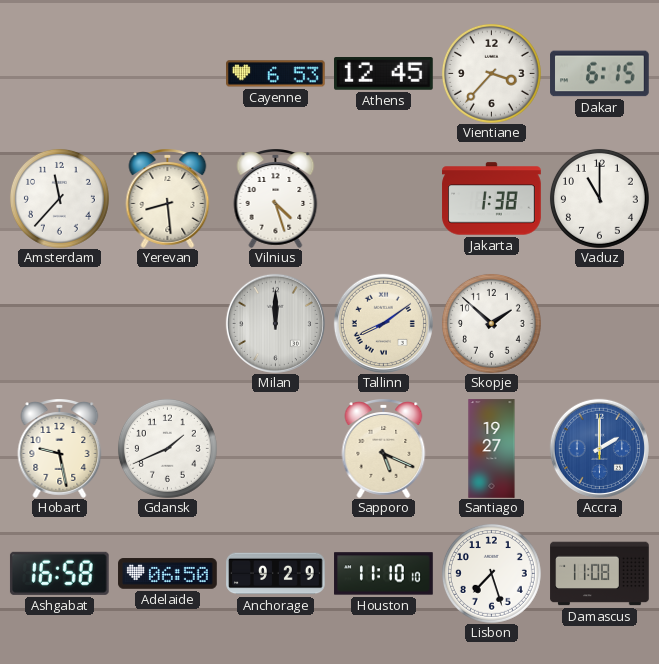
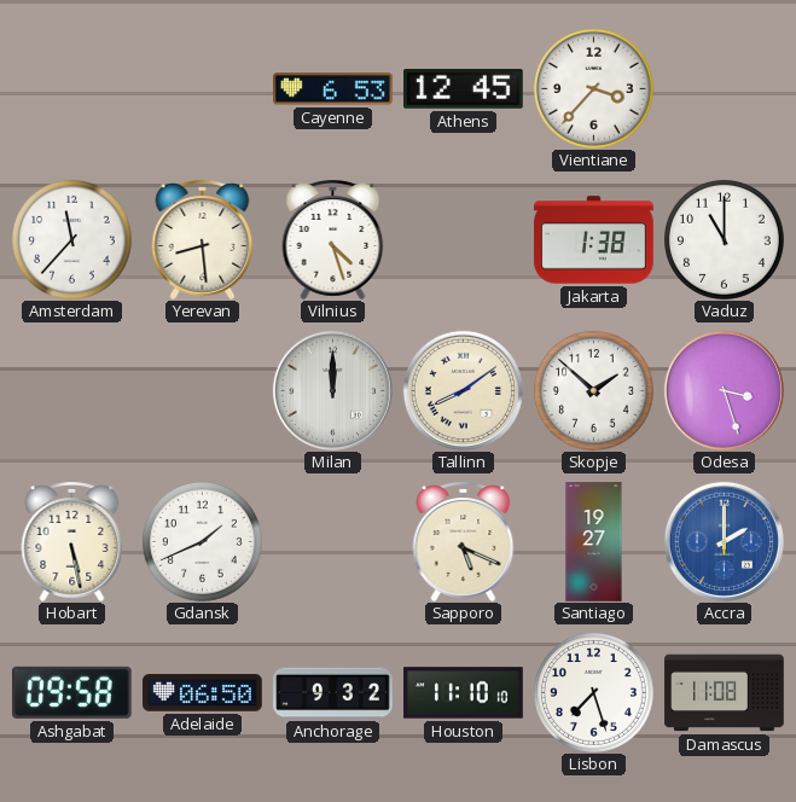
Dakar: 6:15 -> none (600, 74)
Odesa: none -> 3:27 (724, 390)
Hobart: 9:28 -> 5:28 (72, 541)
Ashgabat: 16:58 -> 09:58 (71, 692)
Anchorage: 9:29 -> 9:32 (333, 693)
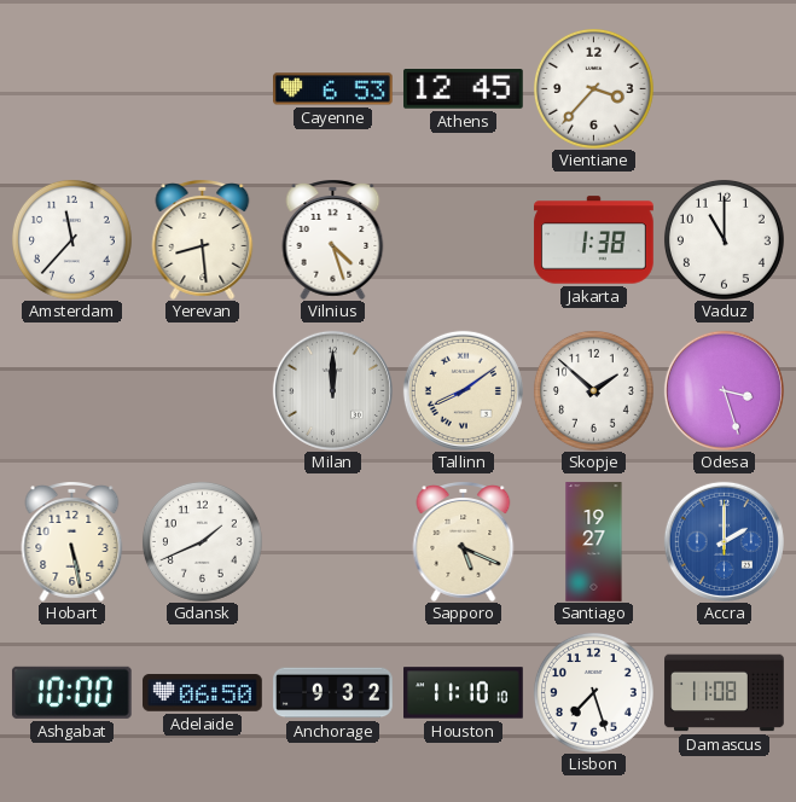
Ashgabat: 09:58 -> 10:00 (71, 692)
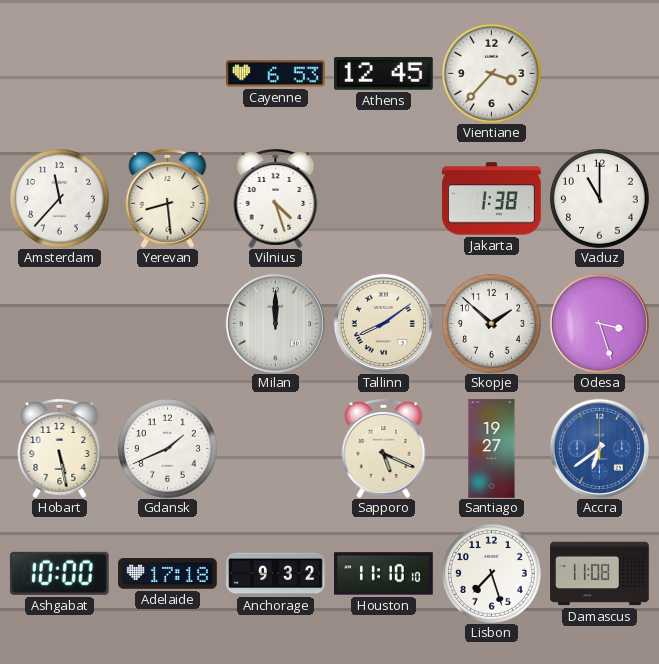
Accra: 2:00 -> 6:39 (599, 448)
Adelaide: 06:50 -> 17:18 (168, 574)
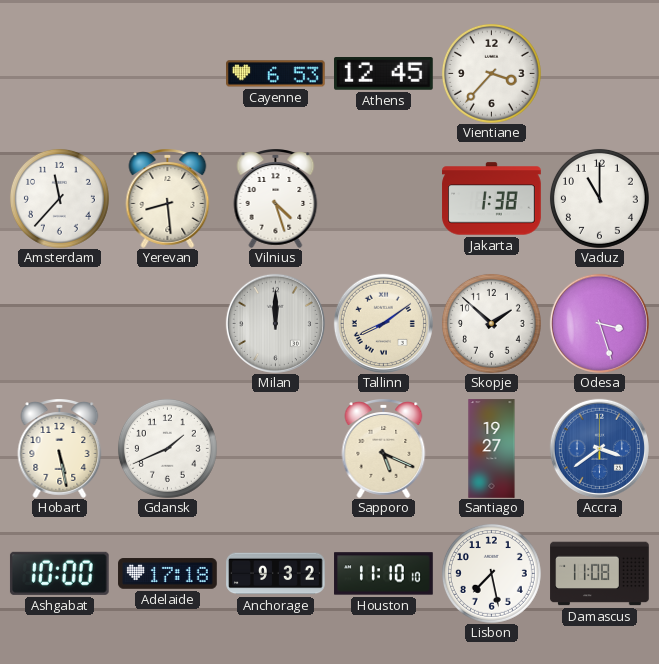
Accra: 6:39 -> 3:39 (599, 448)
Lisbon: 7:27 -> 7:28 (491, 573)
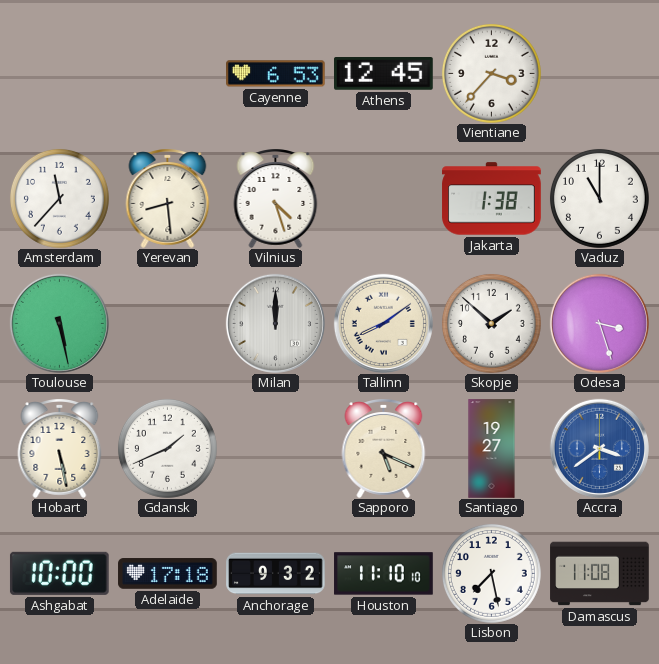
Toulouse: none -> 5:28 (59, 323)
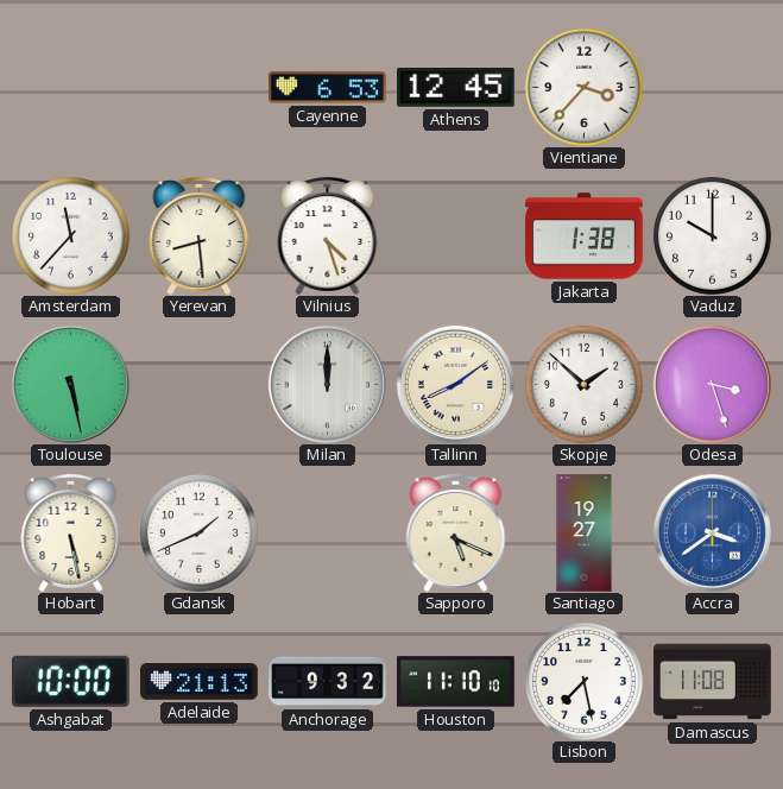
Vaduz: 11:00 -> 10:00 (712, 235)
Adelaide: 17:18 -> 21:13 (200, 682)
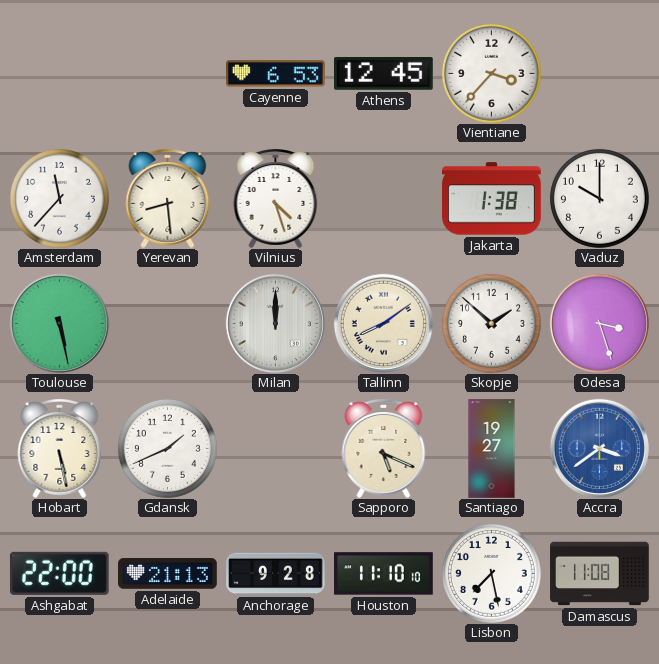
Ashgabat: 10:00 -> 22:00 (59, 573)
Anchorage: 9:32 -> 9:28 (276, 574)
